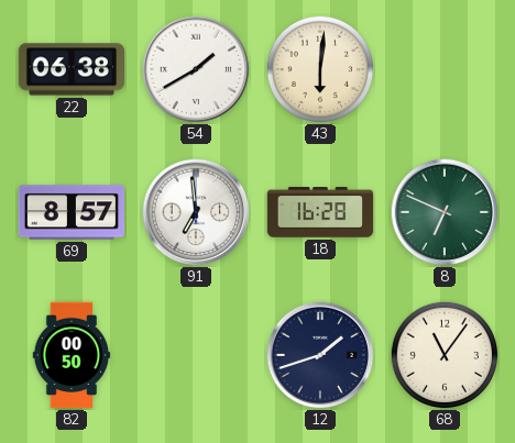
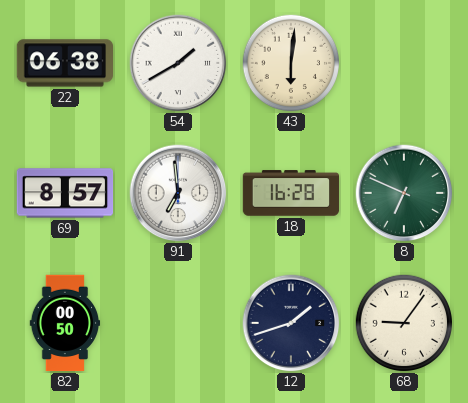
68: 11:06 -> 9:06 (403, 322)
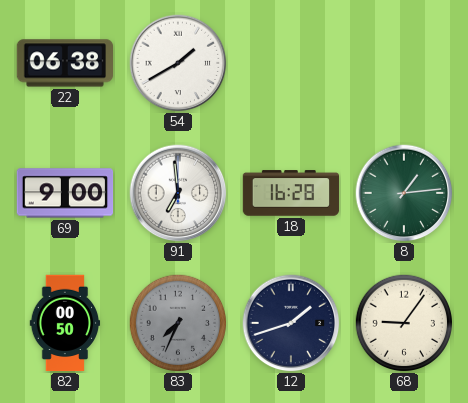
43: 6:01 -> none (290, 62)
69: 8:57 -> 9:00 (65, 193)
8: 6:49 -> 1:14 (404, 193)
83: none -> 7:34 (177, 322)
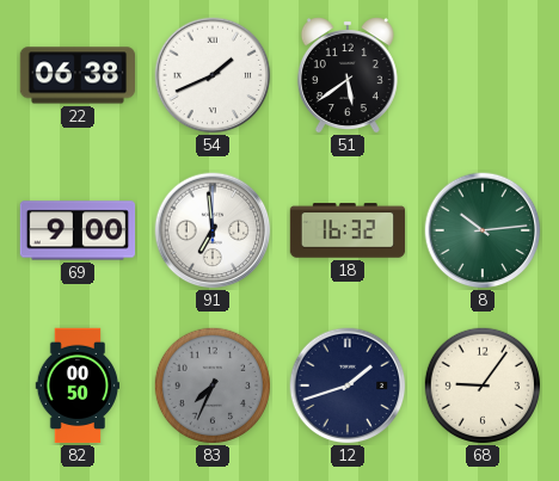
54: 1:40 -> 1:41 (213, 75)
51: none -> 5:39 (348, 75)
18: 16:28 -> 16:32 (348, 230)
8: 1:14 -> 10:14 (483, 230)
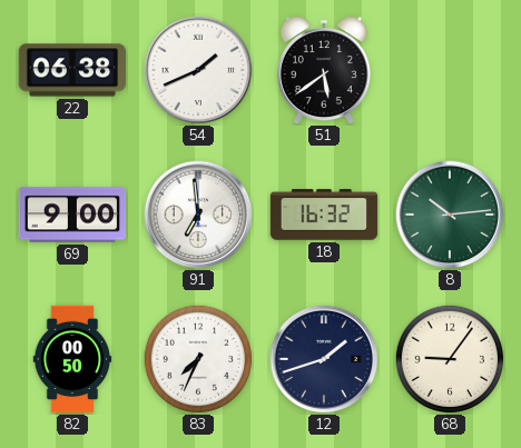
83 dial: grey -> white (197, 358)
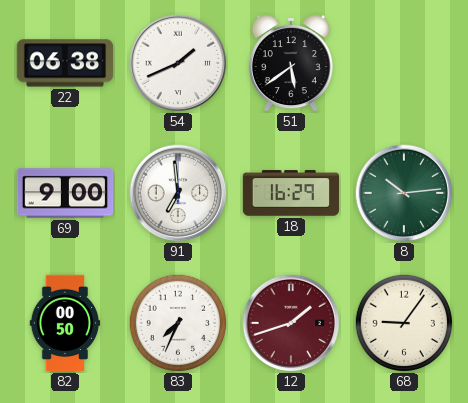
18: 16:32 -> 16:29 (291, 193)
12 dial: navy -> burgundy (291, 323)
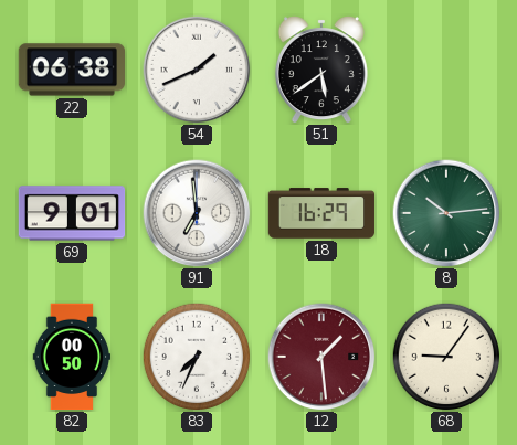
69: 9:00 -> 9:01 (72, 213)
12: 1:42 -> 1:29 (321, 357)
